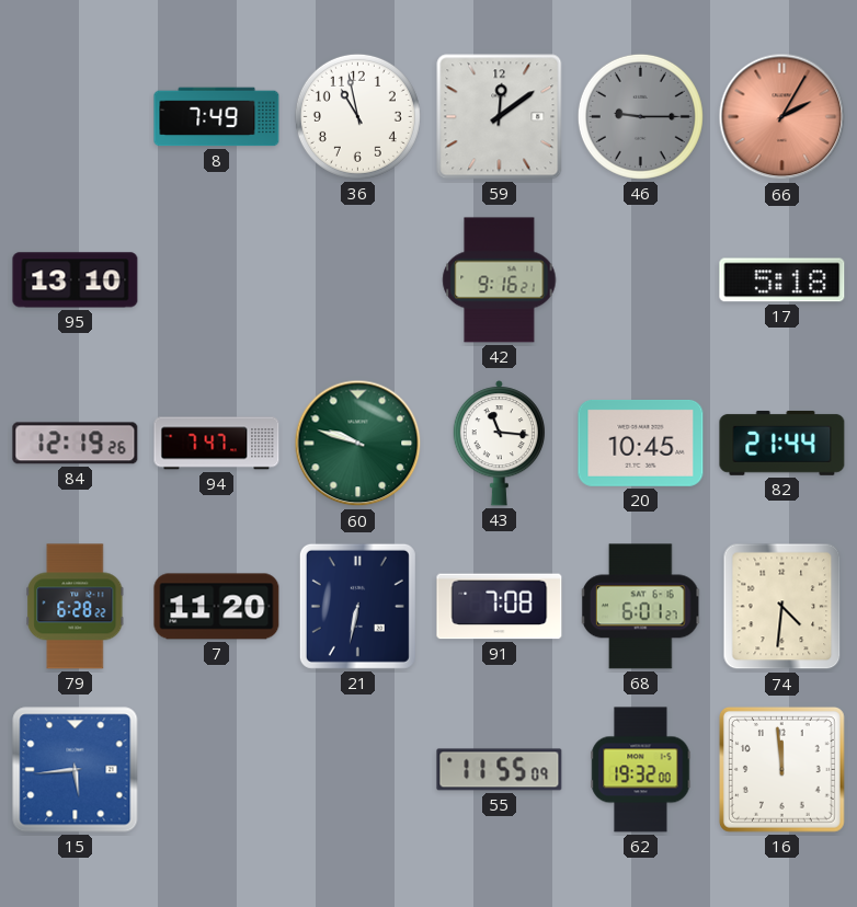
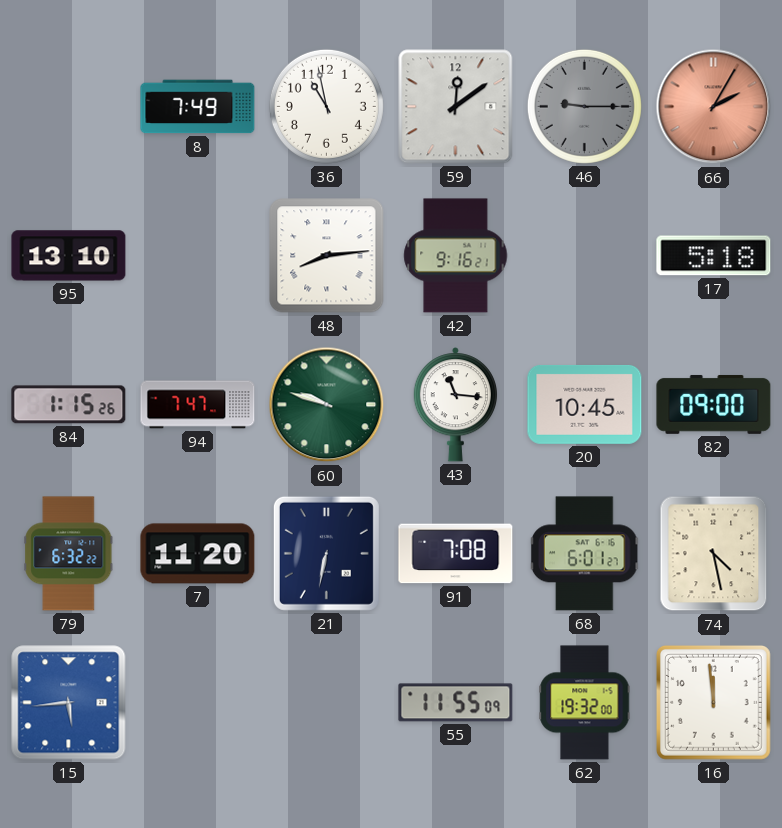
48: none -> 8:14 (327, 256)
84: 12:19 -> 1:15 (69, 405)
82: 21:44 -> 09:00 (714, 404)
79: 6:28 -> 6:32 (69, 554)
74: 4:31 -> 4:28 (714, 554)
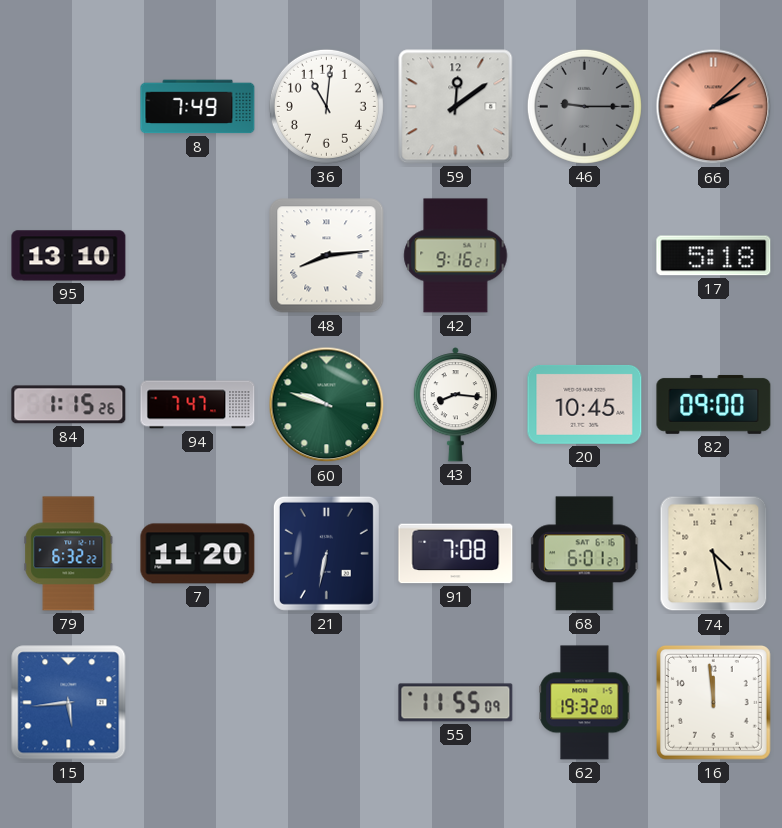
36: 10:58 -> 11:01 (326, 106)
66: 2:05 -> 2:08 (714, 107)
43: 11:16 -> 8:16 (455, 405)
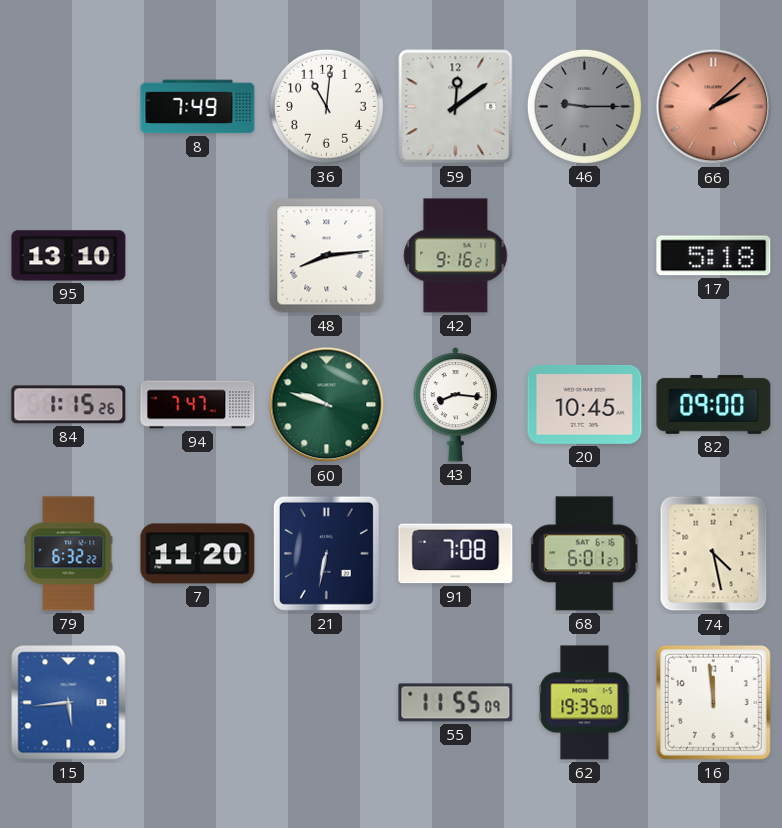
62: 19:32 -> 19:35 (585, 703)
